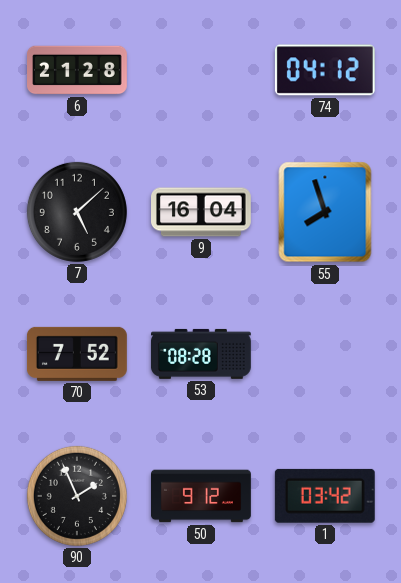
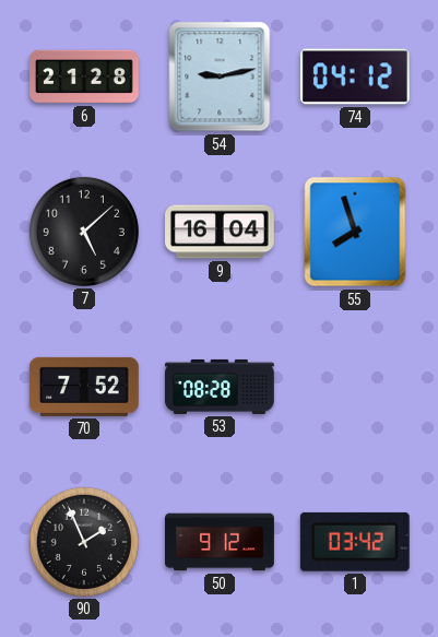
54: none -> 9:13 (220, 76)
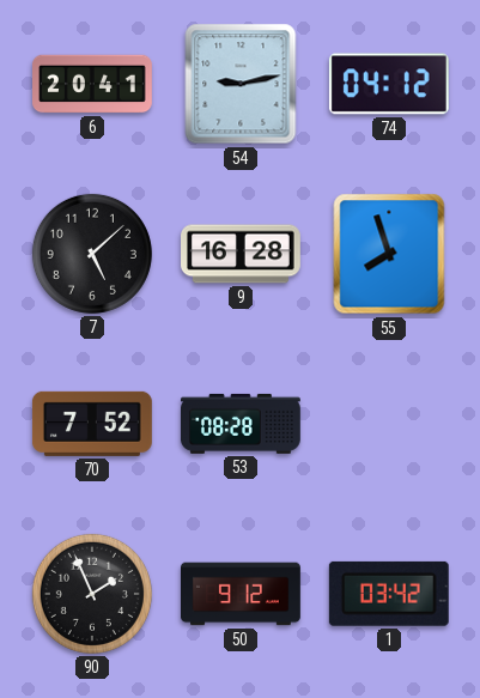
6: 21:28 -> 20:41 (93, 84)
9: 16:04 -> 16:28 (242, 254)
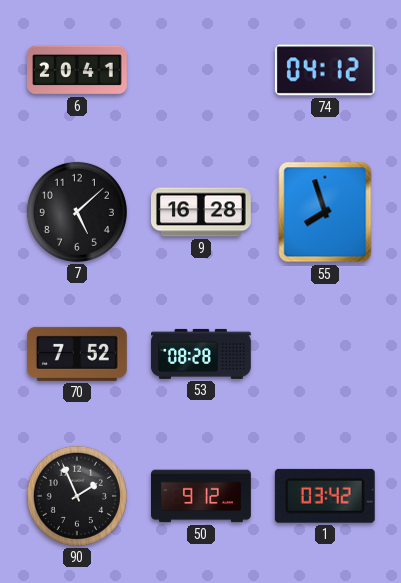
54: 9:13 -> none (241, 84)
